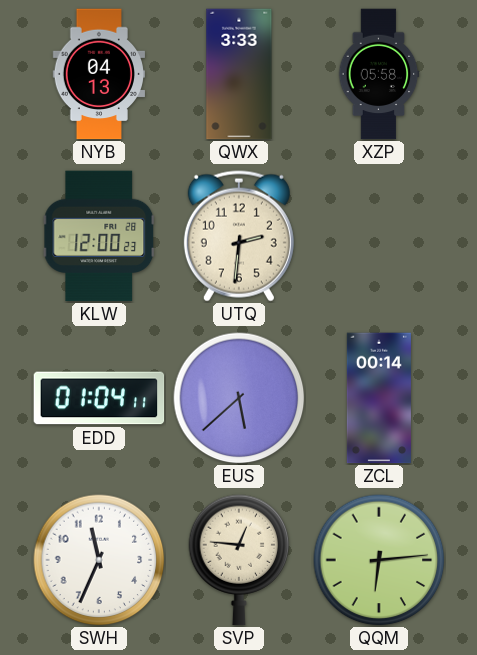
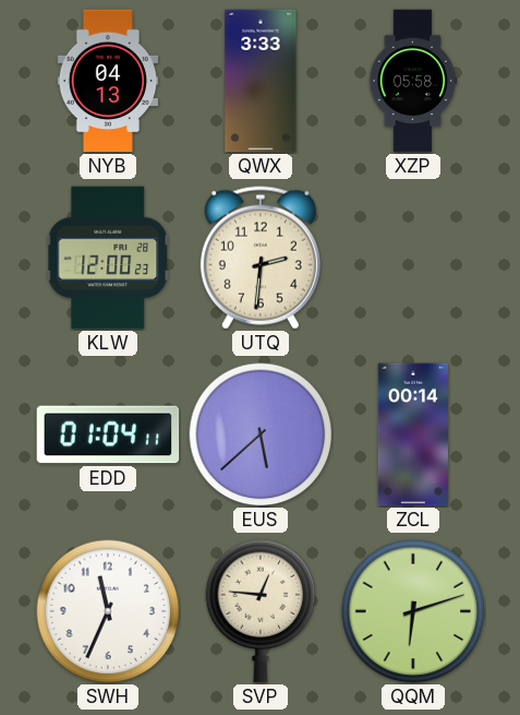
QQM: 6:14 -> 6:12 (413, 611)
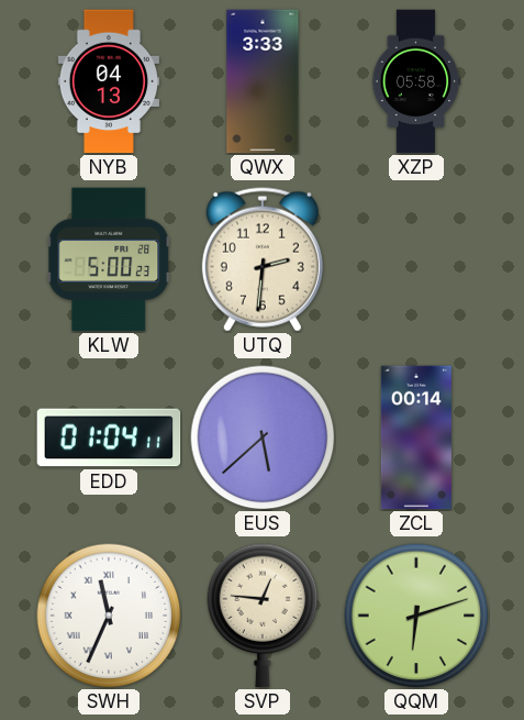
KLW: 12:00 -> 5:00 (109, 259)
SWH numerals: Arabic -> Roman (109, 616)
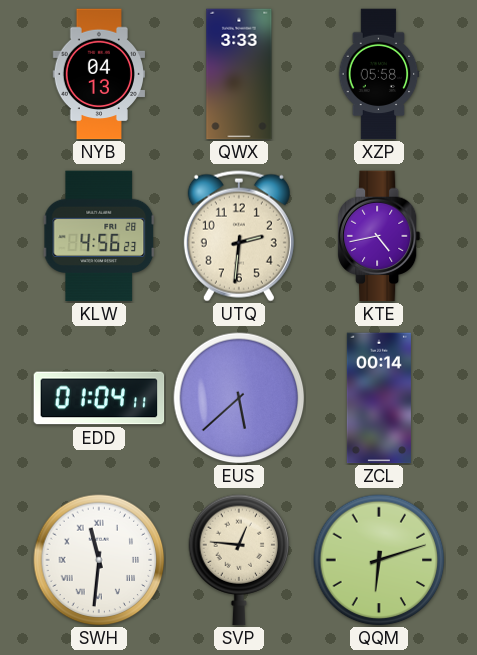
KLW: 5:00 -> 4:56 (99, 236)
KTE: none -> 4:43 (379, 236)
SWH: 11:34 -> 11:31 (99, 560)
